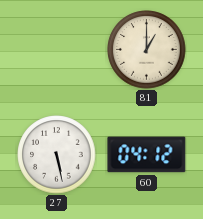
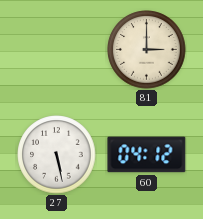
81: 1:00 -> 3:00 (147, 50)
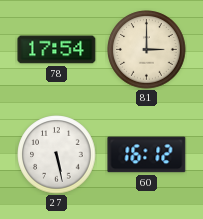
78: none -> 17:54 (57, 50)
60: 04:12 -> 16:12 (147, 155)
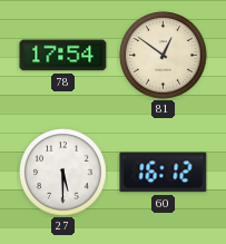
81: 3:00 -> 12:51 (164, 56)
27: 5:28 -> 5:30 (63, 173)
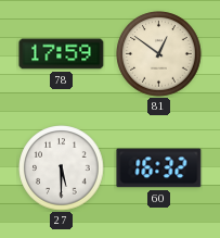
78: 17:54 -> 17:59 (62, 54)
60: 16:12 -> 16:32 (159, 168)
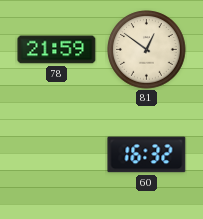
78: 17:59 -> 21:59 (57, 50)
27: 5:30 -> none (62, 168)
